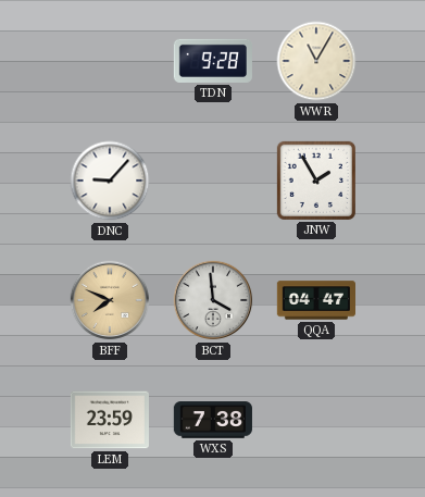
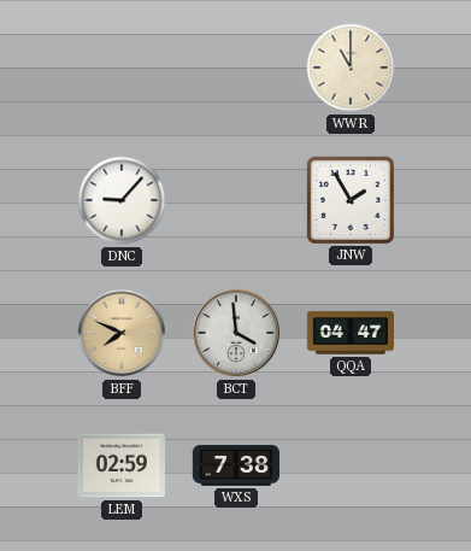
TDN: 9:28 -> none (213, 61)
WWR: 11:05 -> 11:00 (351, 68)
LEM: 23:59 -> 02:59 (122, 465)
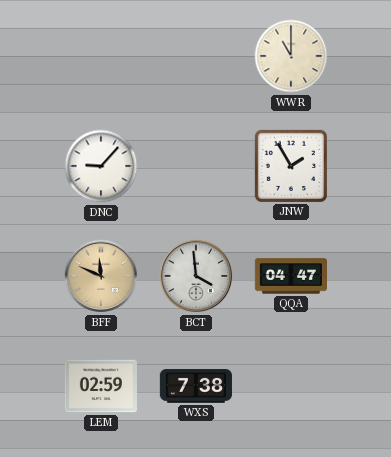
BFF: 7:49 -> 11:49 (101, 276)
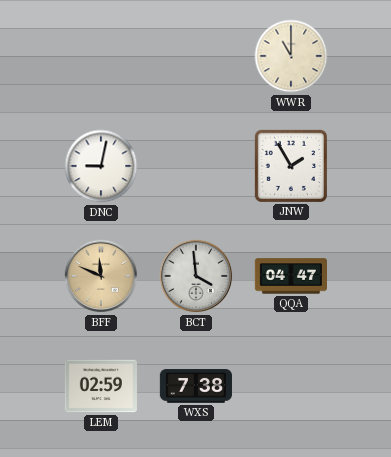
DNC: 9:07 -> 9:02 (101, 166)
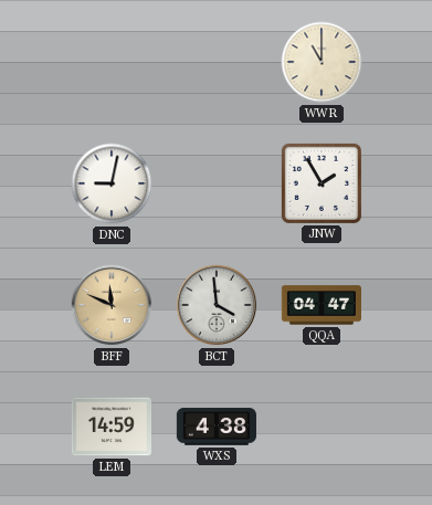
LEM: 02:59 -> 14:59 (112, 427)
WXS: 7:38 -> 4:38 (217, 427)
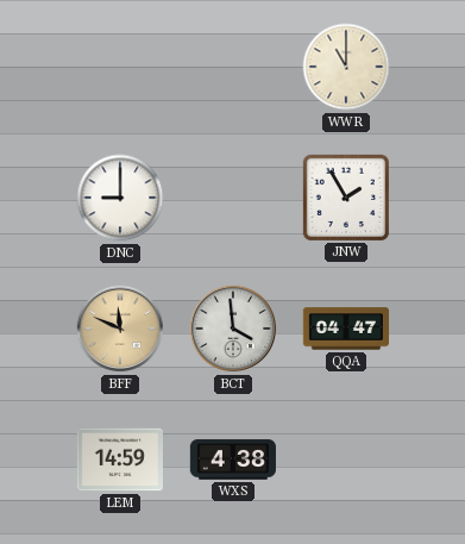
DNC: 9:02 -> 9:00 (120, 198)
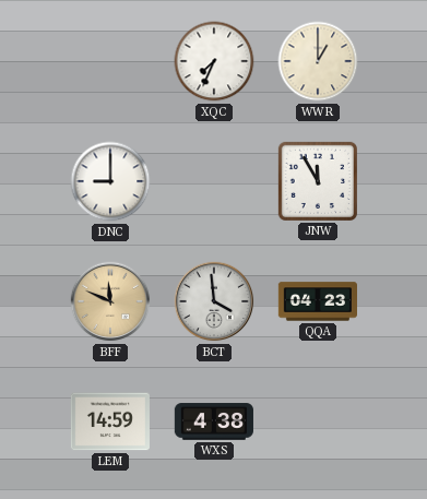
XQC: none -> 7:34 (214, 61)
WWR: 11:00 -> 1:00 (318, 61)
JNW: 1:55 -> 11:55 (318, 181)
QQA: 04:47 -> 04:23 (317, 301)
